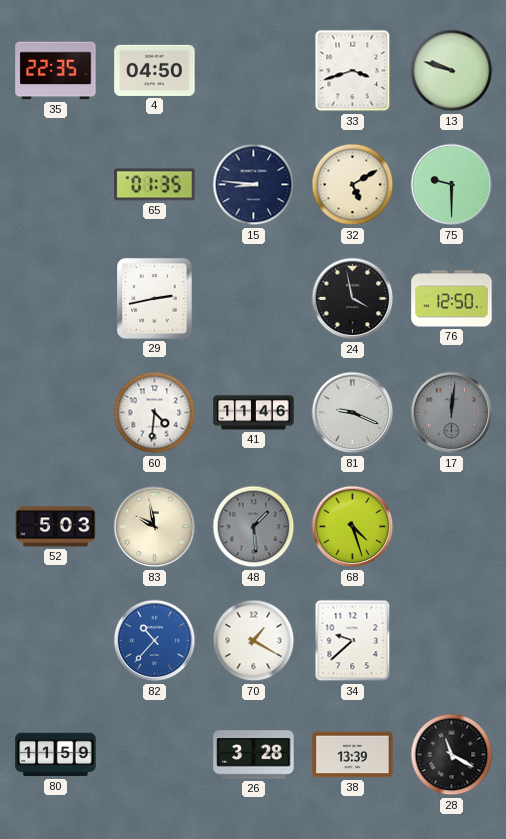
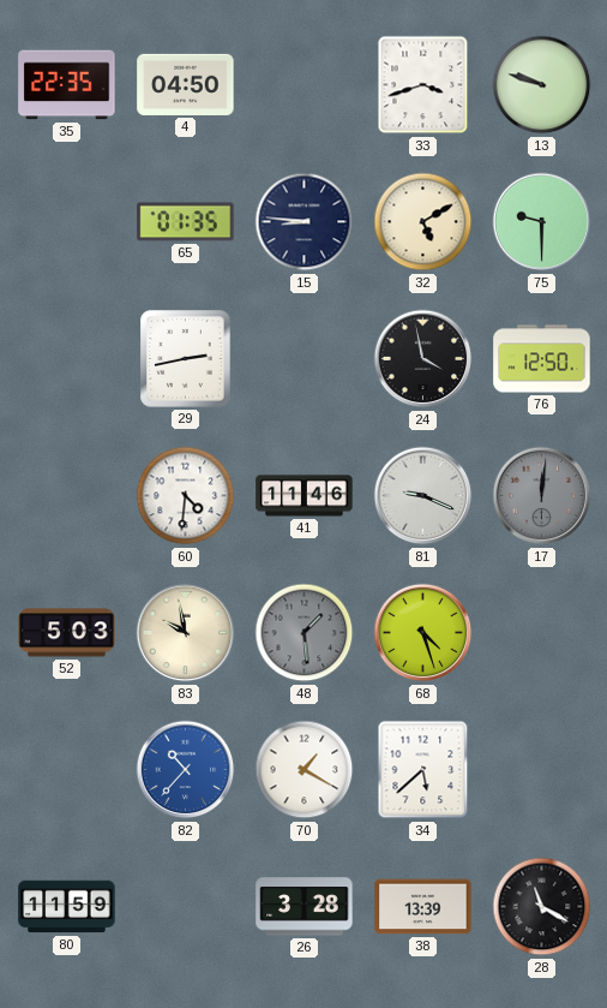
34: 9:38 -> 5:38 (423, 770)
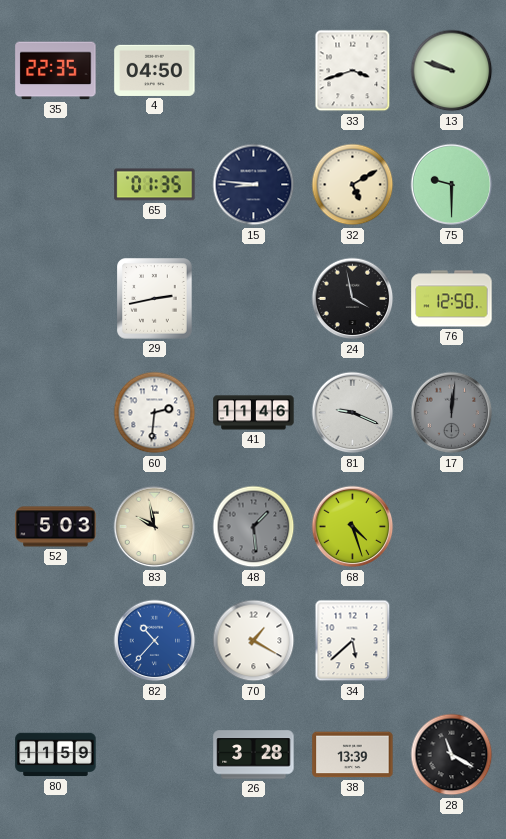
60: 4:31 -> 2:31 (155, 413)
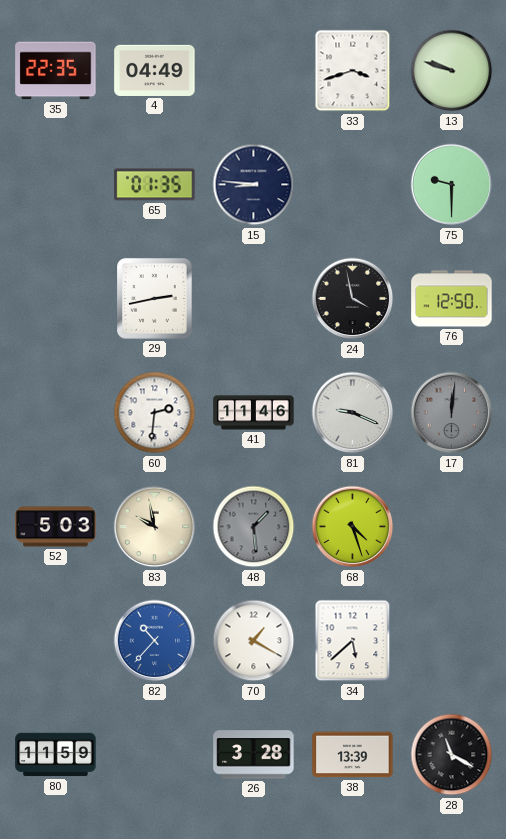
4: 04:50 -> 04:49 (155, 70)
32: 5:10 -> none (353, 185)
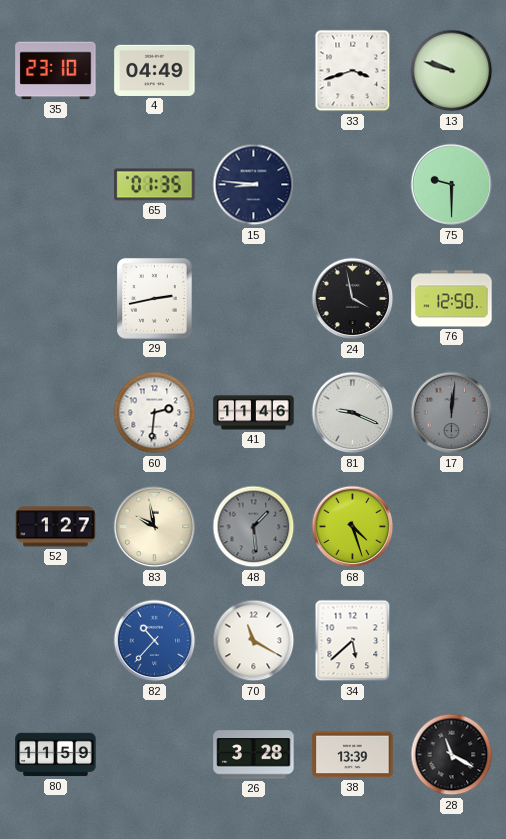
35: 22:35 -> 23:10 (56, 71)
52: 5:03 -> 1:27 (56, 527)
70: 1:20 -> 11:20 (254, 641)
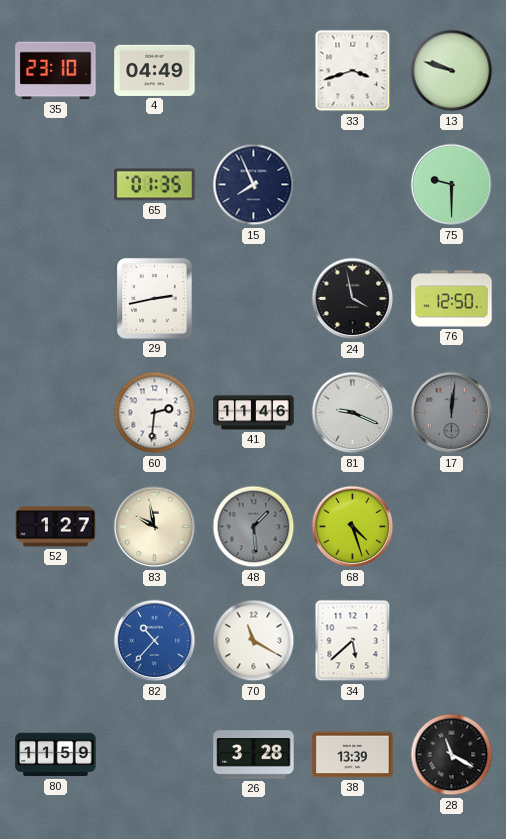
15: 8:46 -> 7:56 (254, 185)
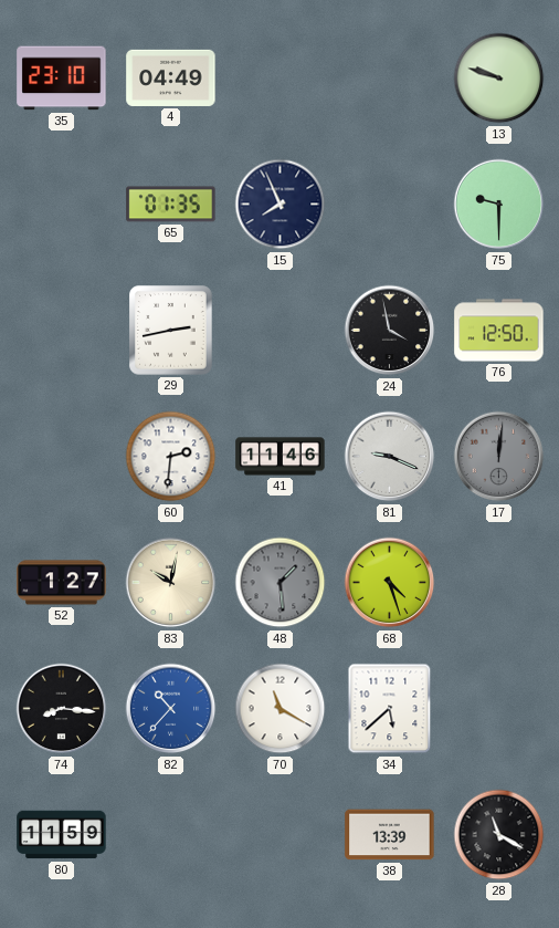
33: 3:42 -> none (353, 71)
83: 9:58 -> 10:02 (171, 583)
74: none -> 8:16 (62, 709)
26: 3:28 -> none (254, 755)
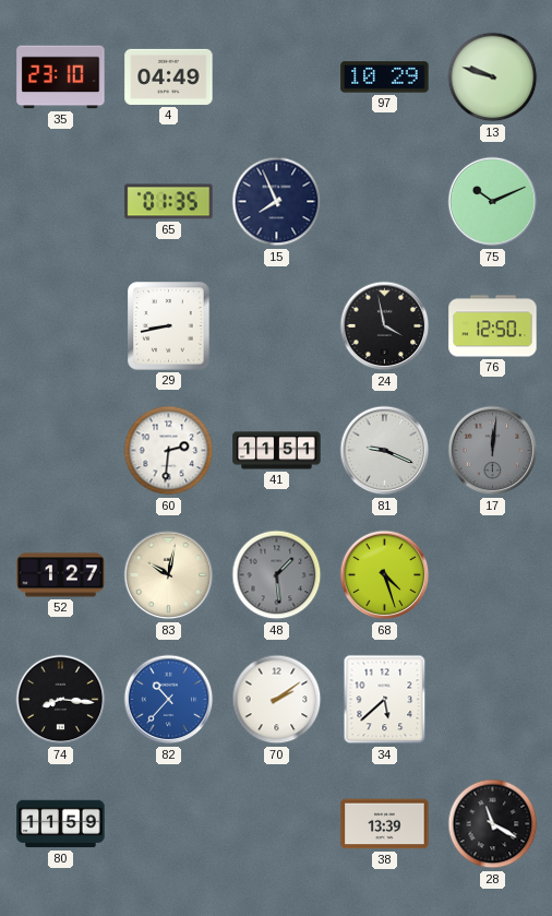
97: none -> 10:29 (385, 78)
75: 9:30 -> 10:11 (493, 202)
29: 2:43 -> 8:43 (169, 326)
41: 11:46 -> 11:51 (277, 451)
70: 11:20 -> 2:09 (277, 700)
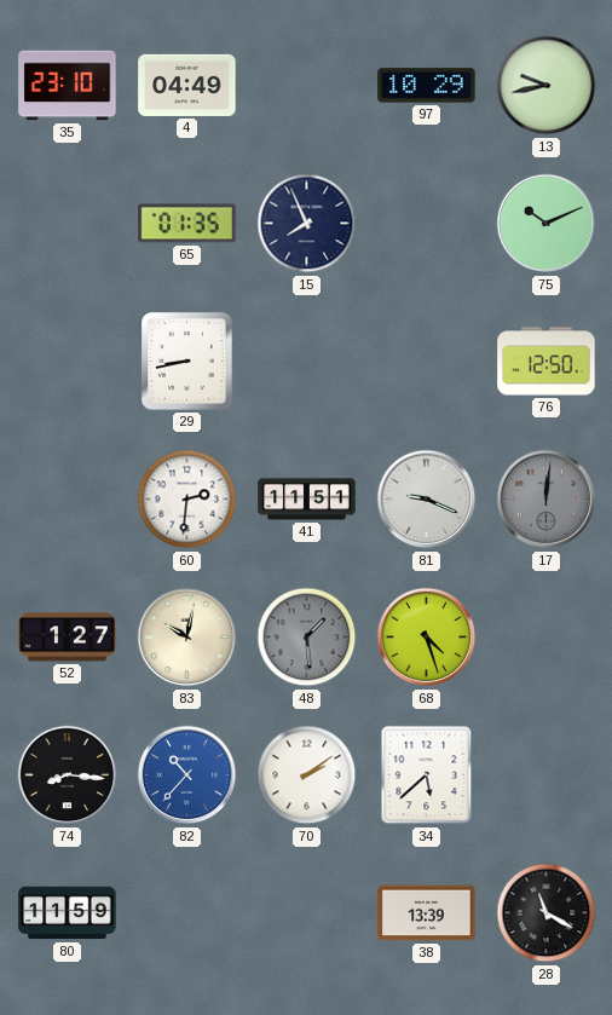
13: 9:48 -> 9:43 (547, 86)
24: 3:58 -> none (385, 326)
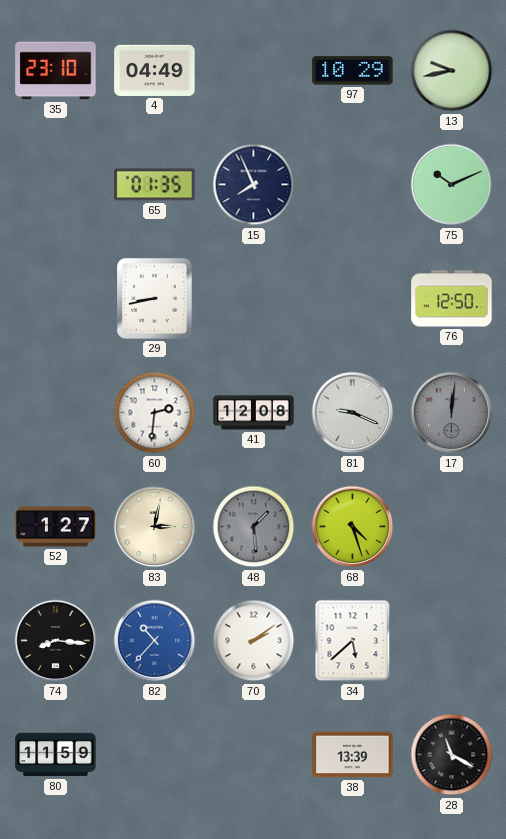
41: 11:51 -> 12:08 (254, 413)
83: 10:02 -> 3:02 (155, 527)
